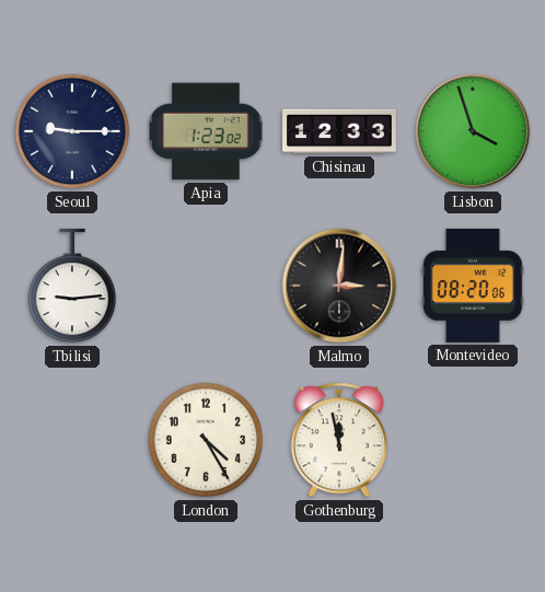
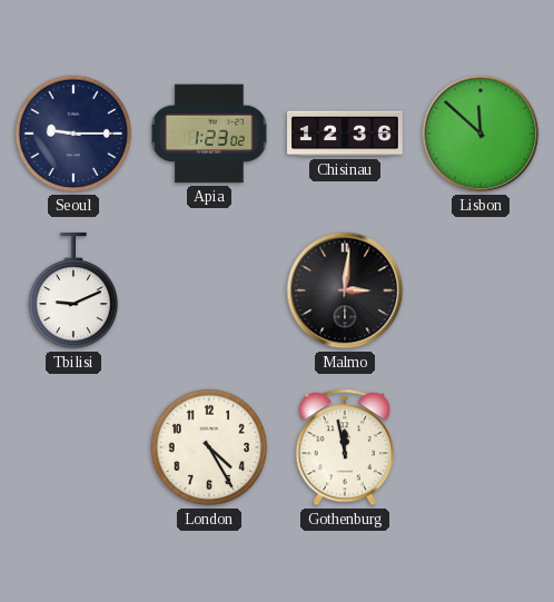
Chisinau: 12:33 -> 12:36 (346, 134)
Lisbon: 3:57 -> 11:52 (481, 134)
Tbilisi: 9:14 -> 9:11 (72, 290)
Montevideo: 08:20 -> none (473, 286)
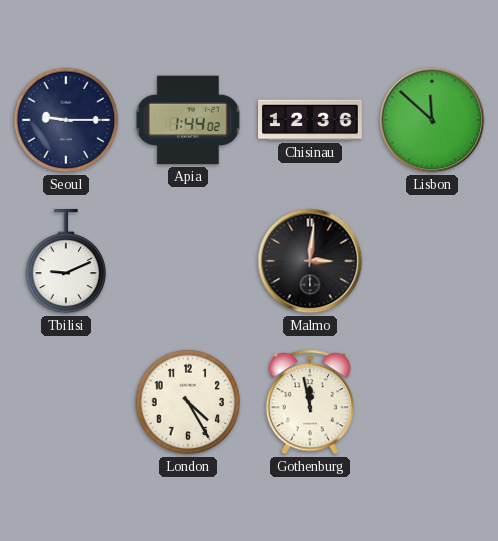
Apia: 1:23 -> 1:44 (188, 120)
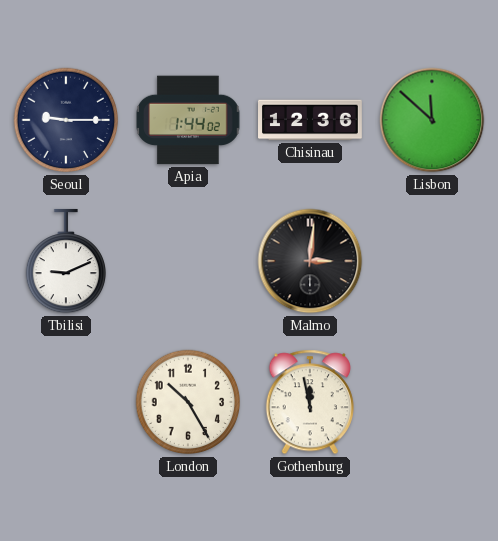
London: 4:25 -> 10:25 (188, 402)
